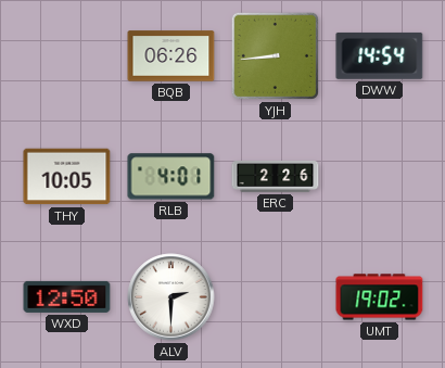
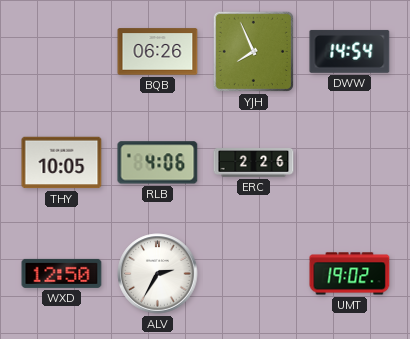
YJH: 8:44 -> 7:56 (253, 51)
RLB: 4:01 -> 4:06 (158, 163)
ALV: 2:30 -> 2:35 (158, 274)
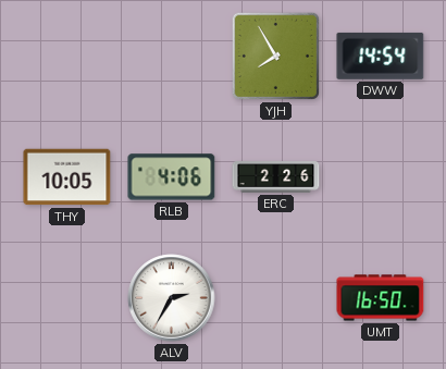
BQB: 06:26 -> none (158, 52)
YJH: 7:56 -> 7:55 (275, 56)
WXD: 12:50 -> none (62, 273)
UMT: 19:02 -> 16:50 (381, 298)
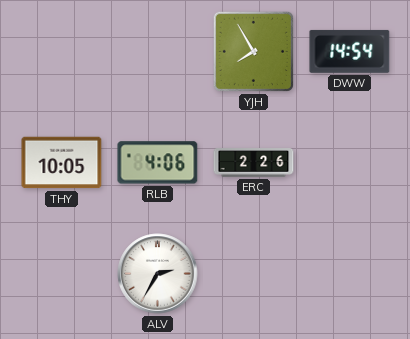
UMT: 16:50 -> none (381, 298)
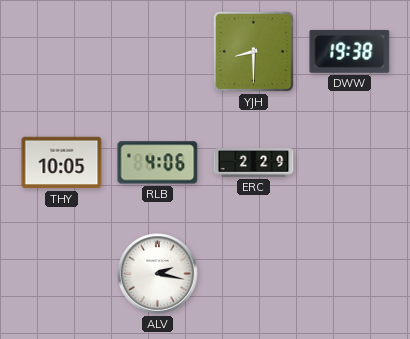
YJH: 7:55 -> 8:30 (253, 51)
DWW: 14:54 -> 19:38 (350, 51)
ERC: 2:26 -> 2:29 (254, 163)
ALV: 2:35 -> 2:17 (158, 274)
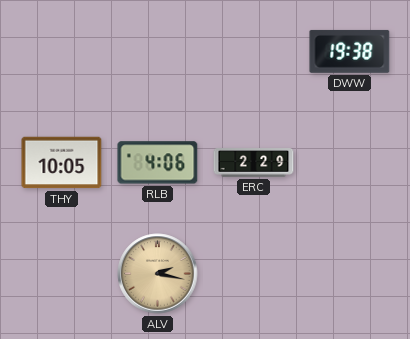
YJH: 8:30 -> none (253, 51)
ALV dial: white -> champagne (158, 274)
